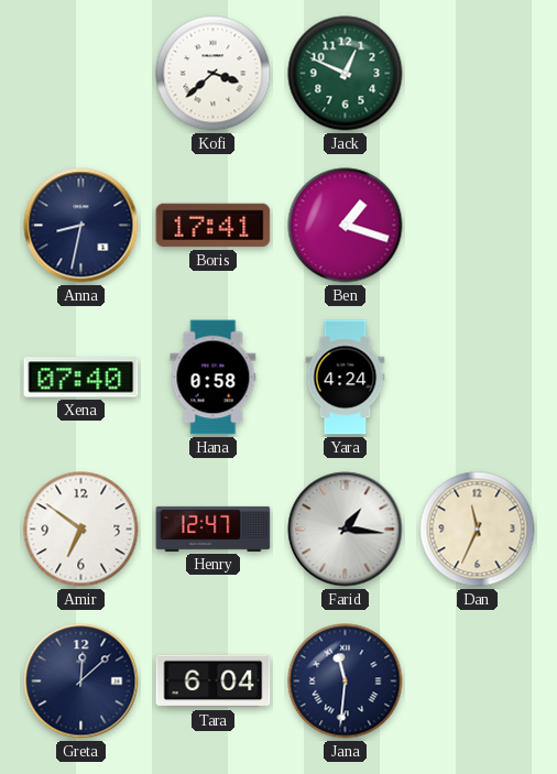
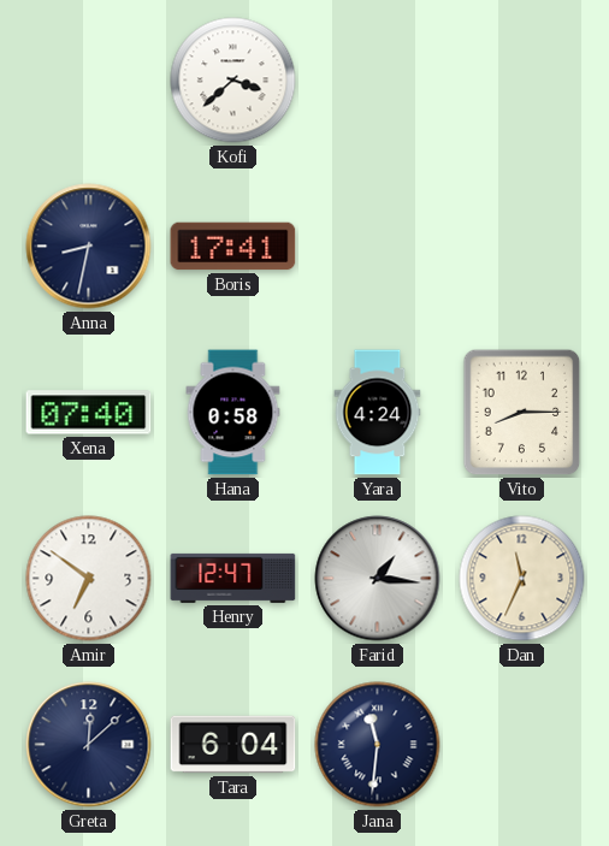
Jack: 12:49 -> none (346, 74)
Ben: 1:18 -> none (346, 226)
Vito: none -> 8:15 (522, 413)
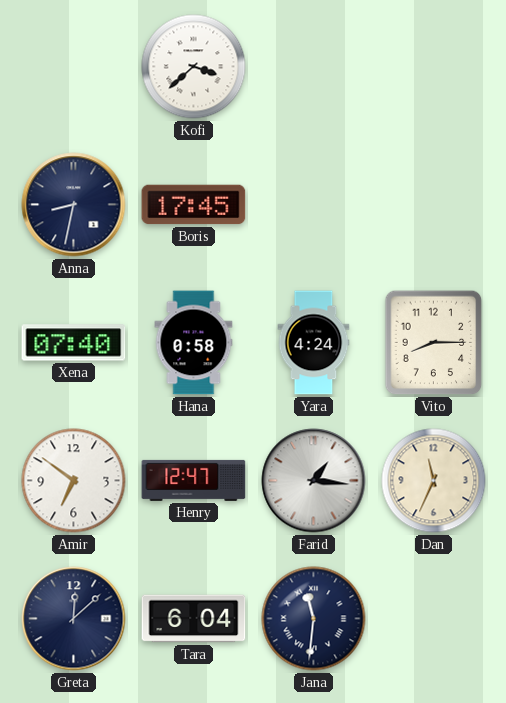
Boris: 17:41 -> 17:45 (194, 205)
